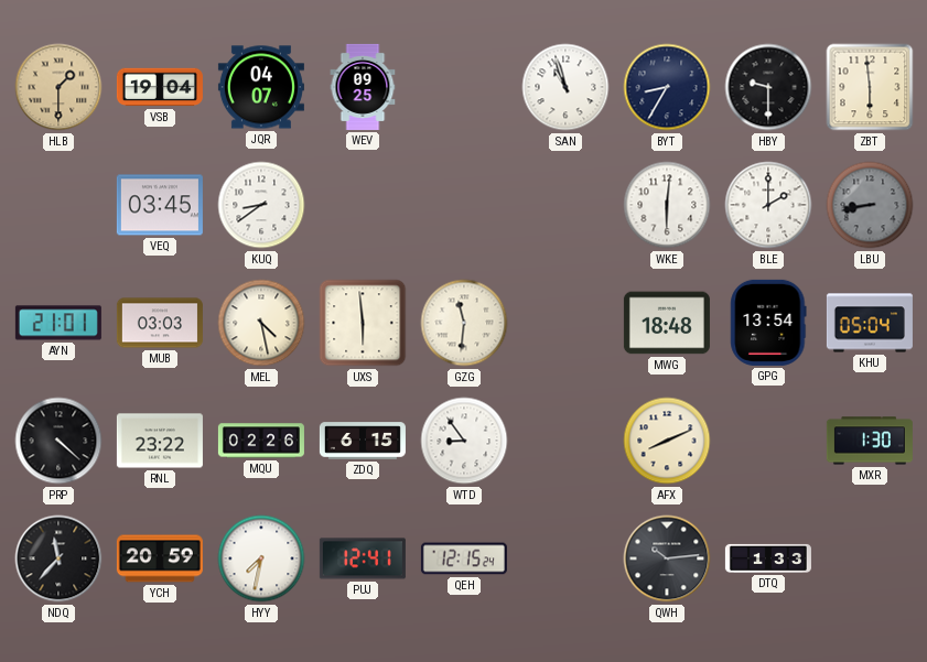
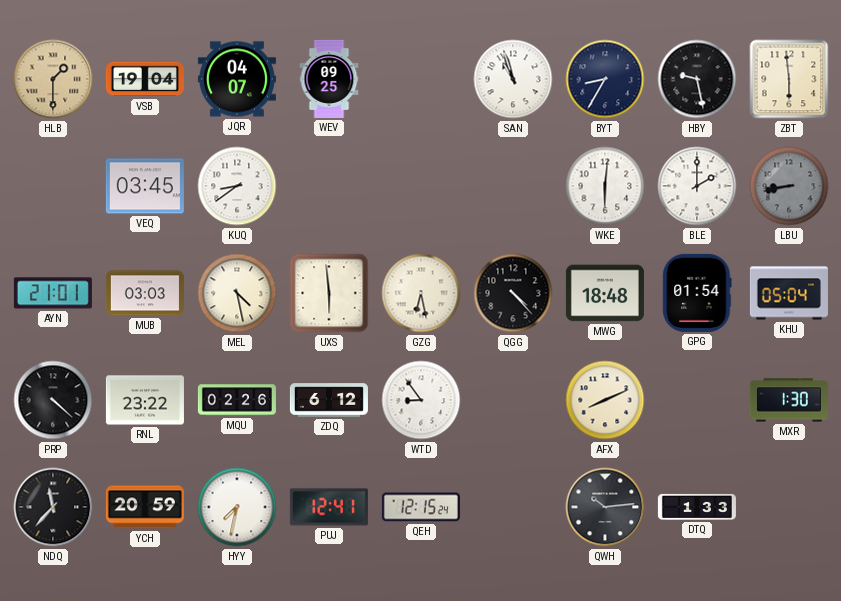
HBY: 9:30 -> 9:28 (697, 79)
GZG: 11:31 -> 6:28 (421, 293)
QGG: none -> 4:23 (513, 293)
GPG: 13:54 -> 01:54 (697, 293)
ZDQ: 6:15 -> 6:12 (329, 400)
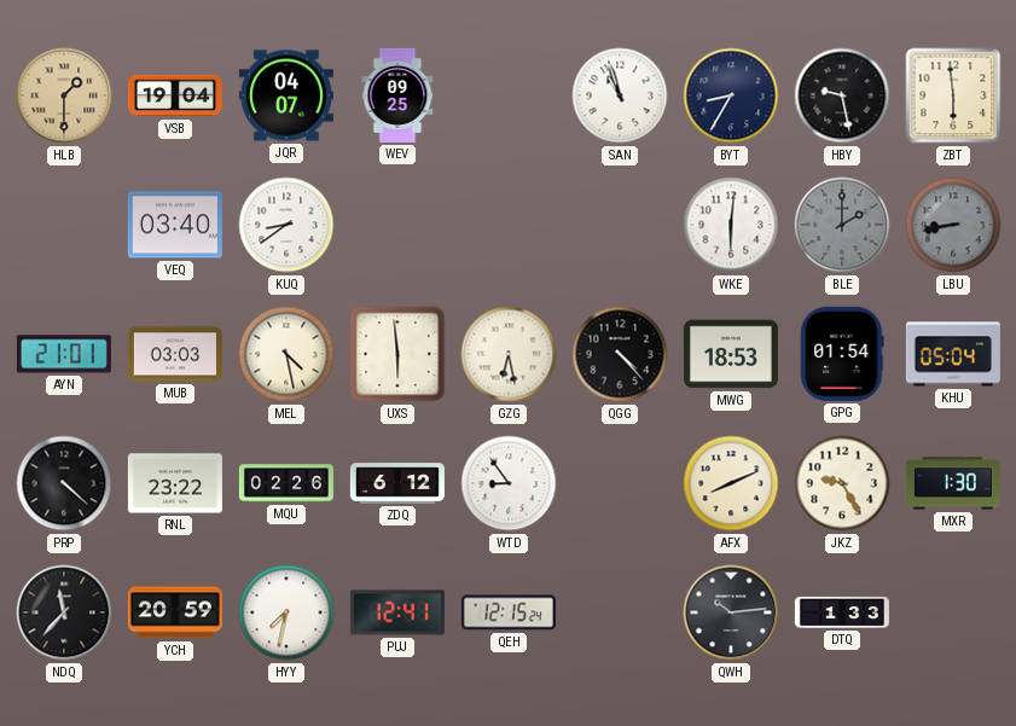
VEQ: 03:45 -> 03:40 (175, 225)
BLE dial: white -> grey (842, 225)
MWG: 18:48 -> 18:53 (731, 354)
JKZ: none -> 9:25 (842, 483)
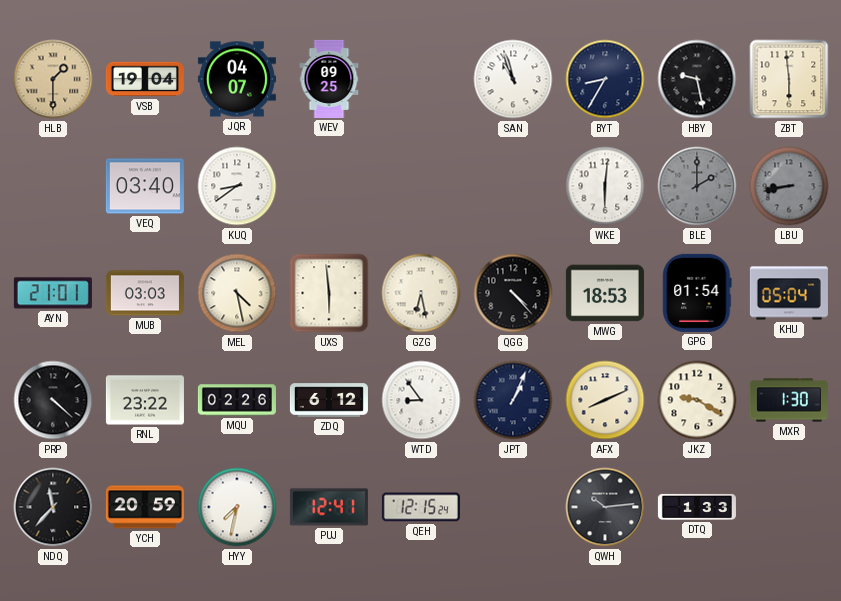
JPT: none -> 1:04 (513, 400)
JKZ: 9:25 -> 9:20 (697, 400)
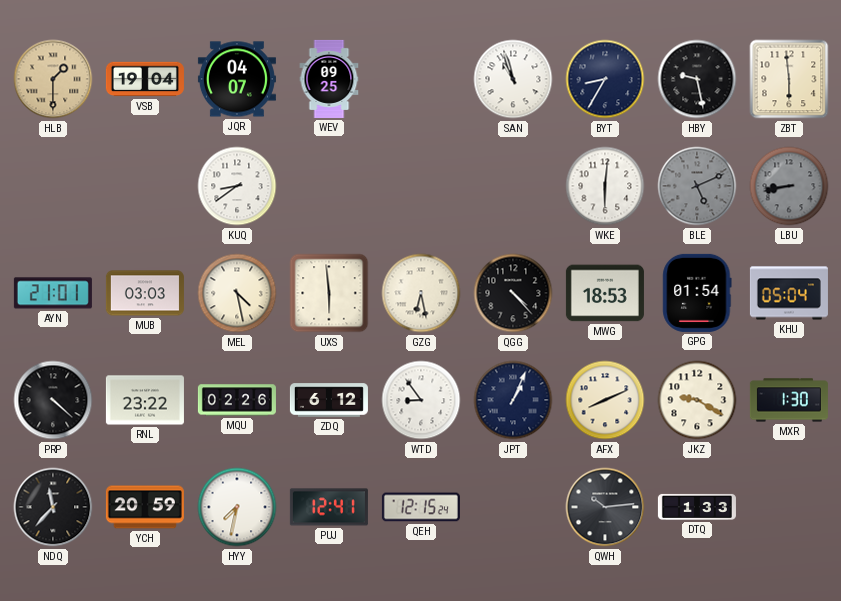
VEQ: 03:40 -> none (145, 186)
BLE: 2:00 -> 5:11 (697, 186)
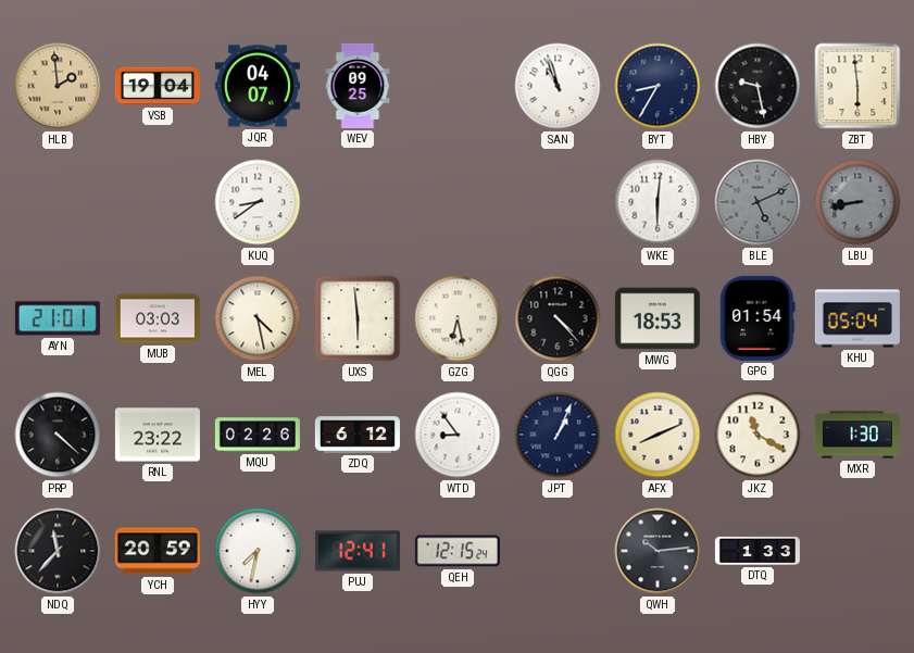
HLB: 1:30 -> 1:59 (58, 86)
JKZ: 9:20 -> 11:20 (758, 435)
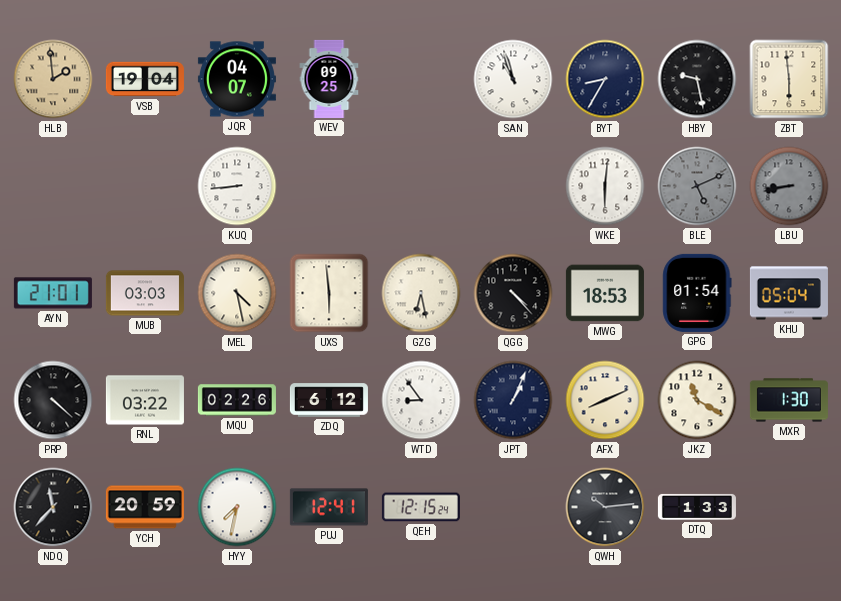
KUQ: 8:39 -> 8:44 (237, 186)
RNL: 23:22 -> 03:22 (145, 400)
